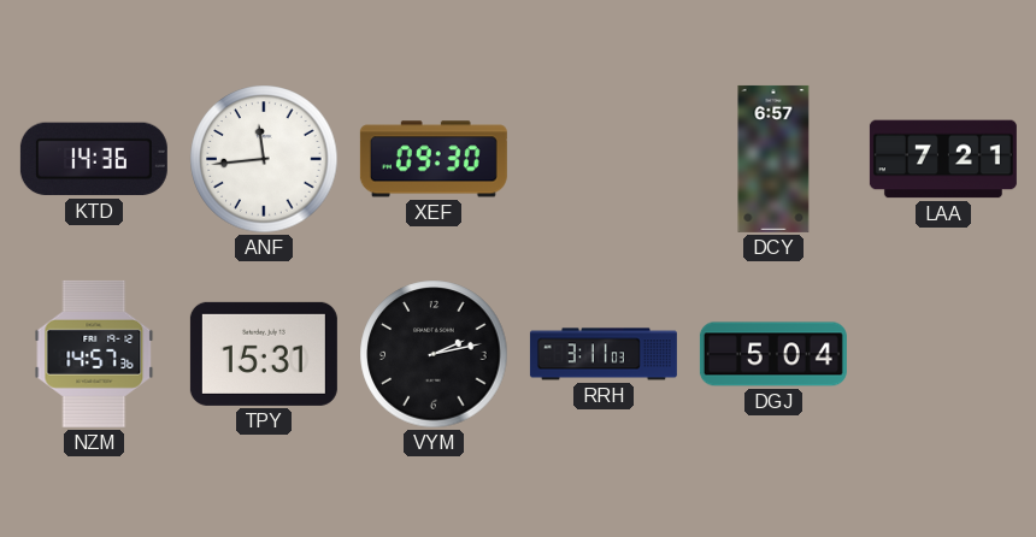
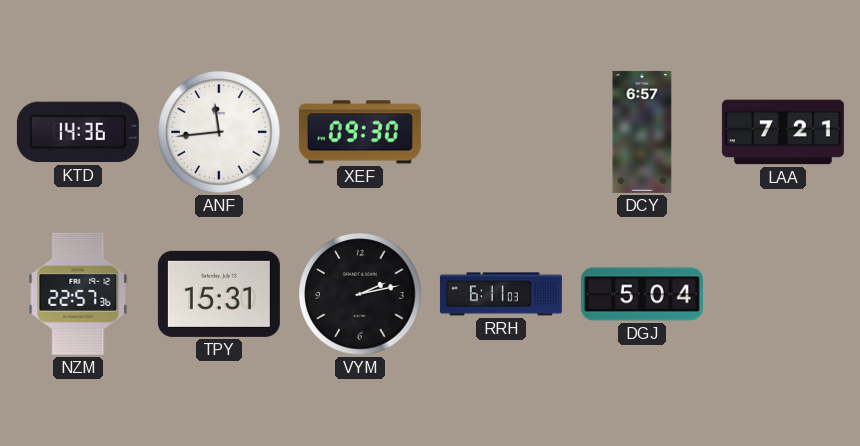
NZM: 14:57 -> 22:57 (78, 294)
RRH: 3:11 -> 6:11 (501, 294)
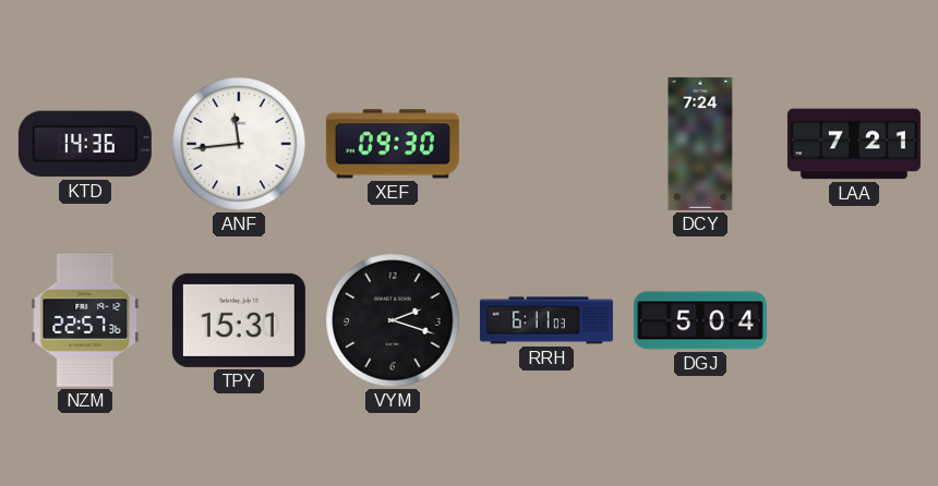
DCY: 6:57 -> 7:24 (700, 144)
VYM: 2:13 -> 2:18 (393, 320)
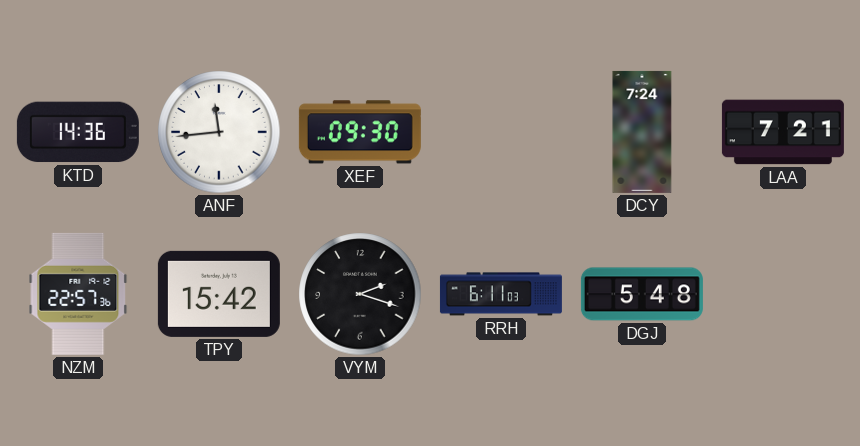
TPY: 15:31 -> 15:42 (219, 294)
DGJ: 5:04 -> 5:48 (642, 294)
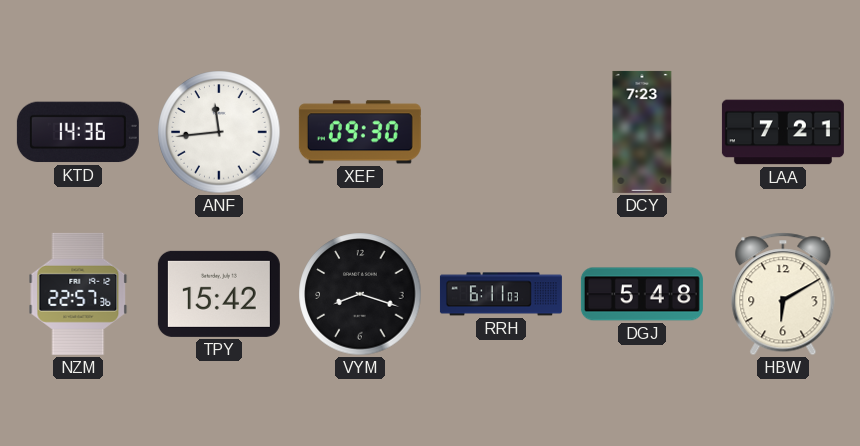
DCY: 7:24 -> 7:23 (642, 132)
VYM: 2:18 -> 8:18 (360, 294)
HBW: none -> 6:10 (783, 294)
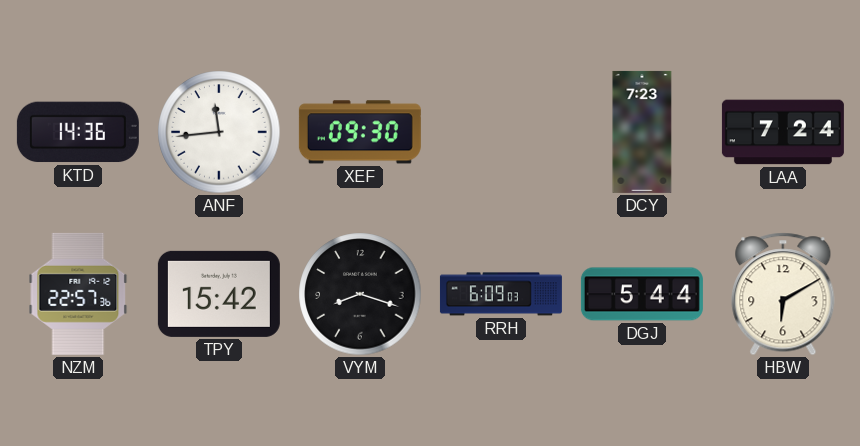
LAA: 7:21 -> 7:24 (783, 132)
RRH: 6:11 -> 6:09 (501, 294)
DGJ: 5:48 -> 5:44 (642, 294)
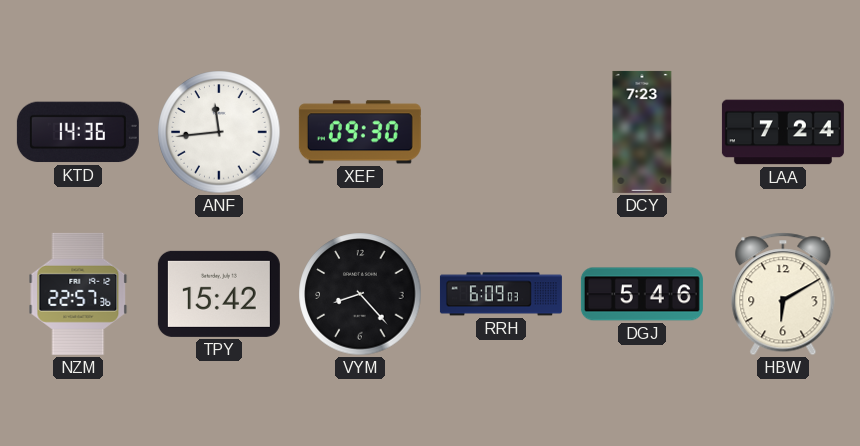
VYM: 8:18 -> 8:23 (360, 294)
DGJ: 5:44 -> 5:46 (642, 294)
